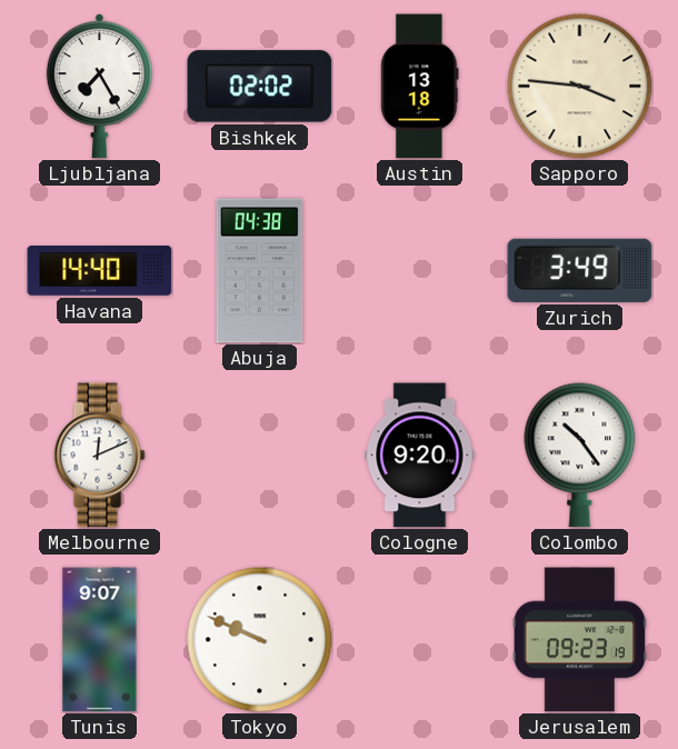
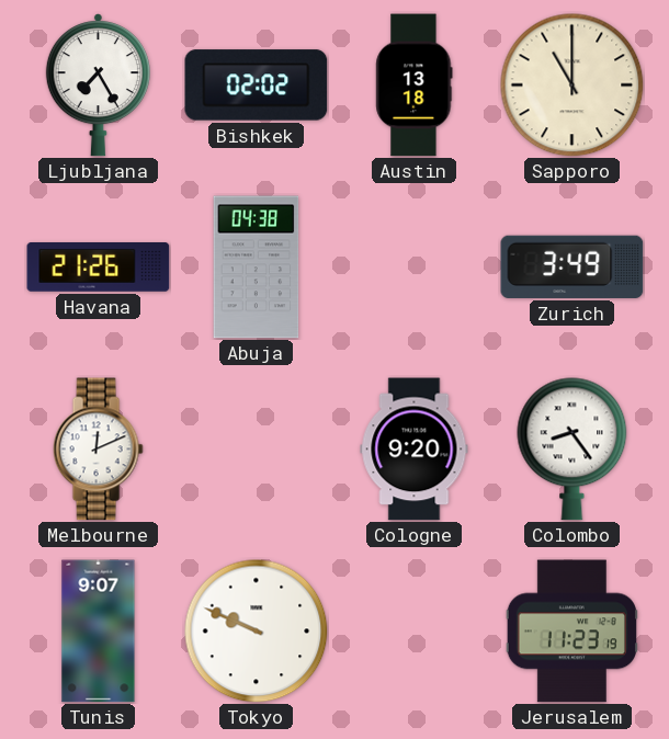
Sapporo: 3:46 -> 11:00 (572, 86)
Havana: 14:40 -> 21:26 (99, 268)
Colombo: 10:24 -> 8:24 (572, 450)
Jerusalem: 09:23 -> 11:23 (571, 632)
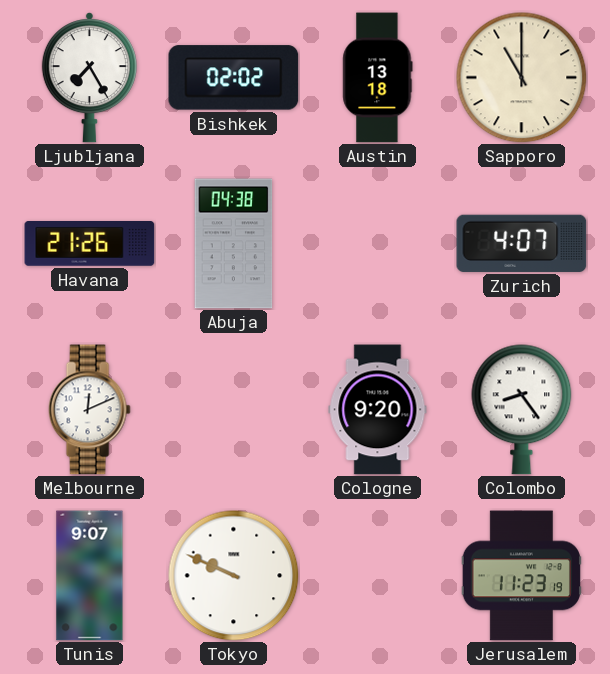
Zurich: 3:49 -> 4:07 (522, 243)
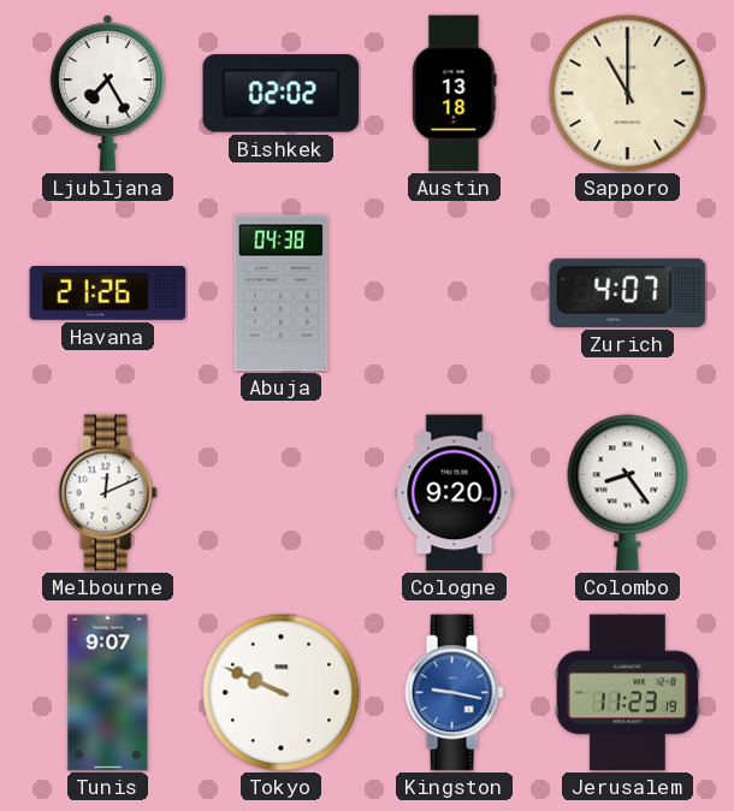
Kingston: none -> 9:17 (454, 693)
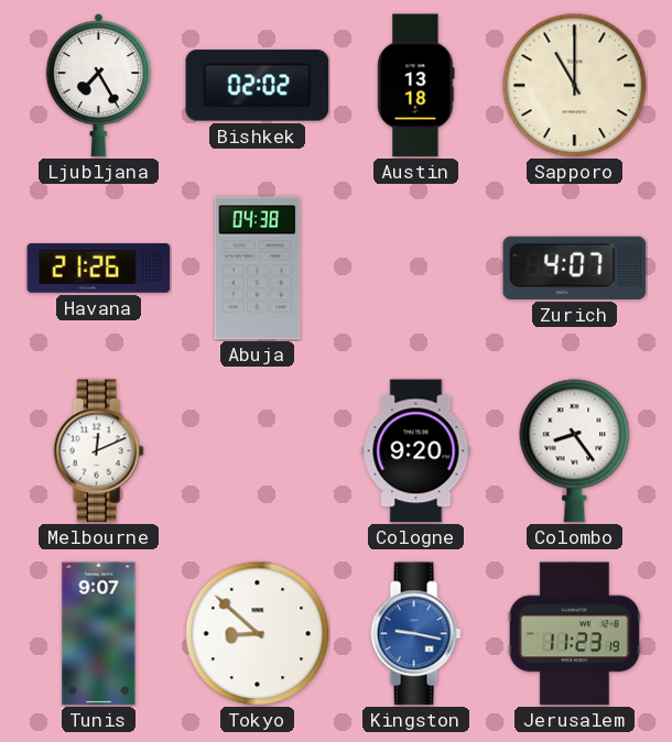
Tokyo: 9:49 -> 8:52 (258, 634)
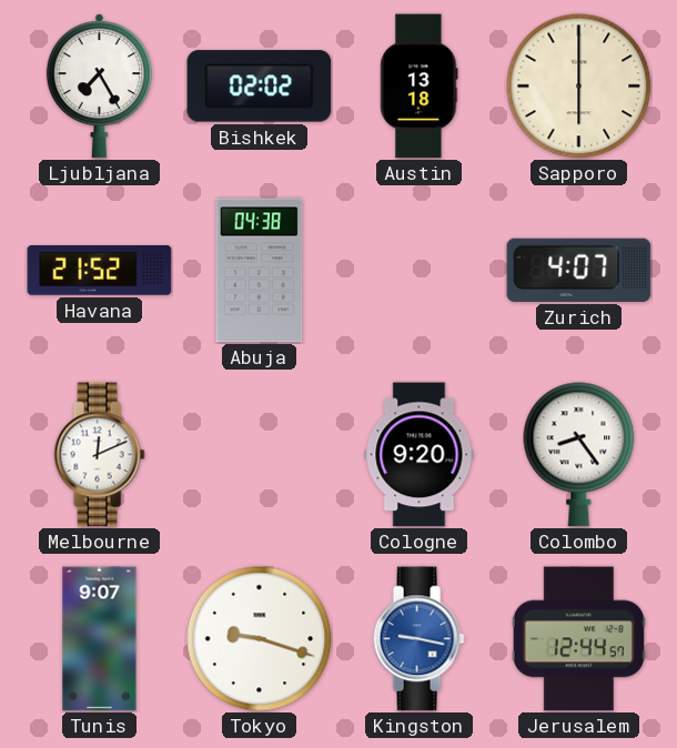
Sapporo: 11:00 -> 6:00 (579, 87)
Havana: 21:26 -> 21:52 (100, 271)
Tokyo: 8:52 -> 9:18 (260, 639)
Jerusalem: 11:23 -> 12:44 (578, 639)
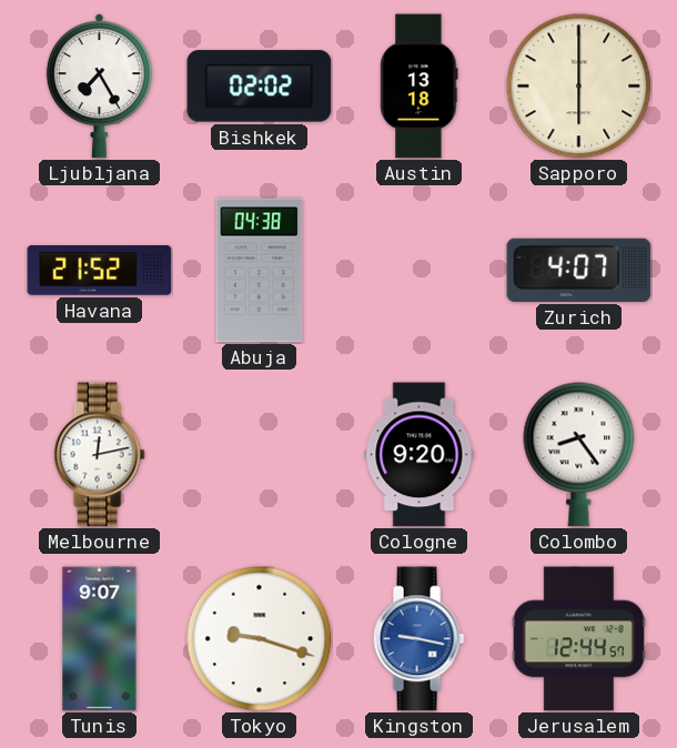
Melbourne: 12:11 -> 12:13 (99, 455)
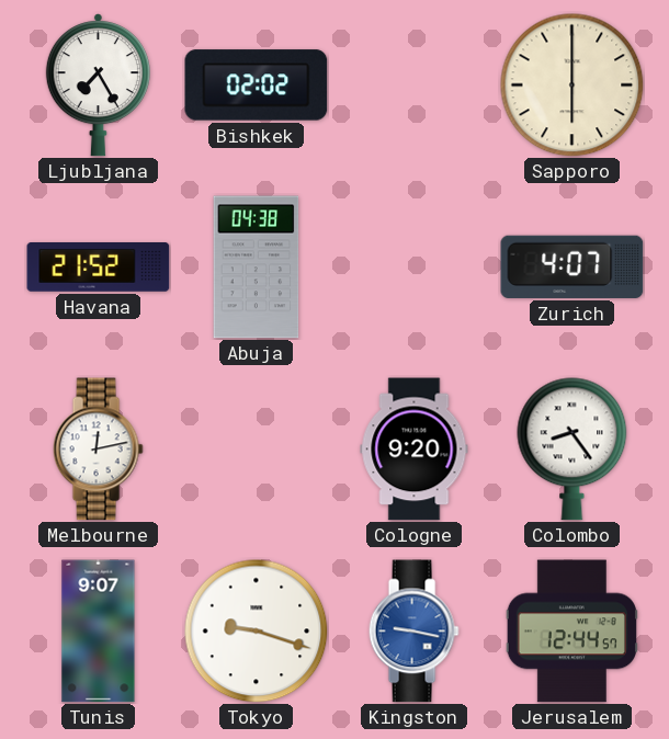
Austin: 13:18 -> none (420, 87)
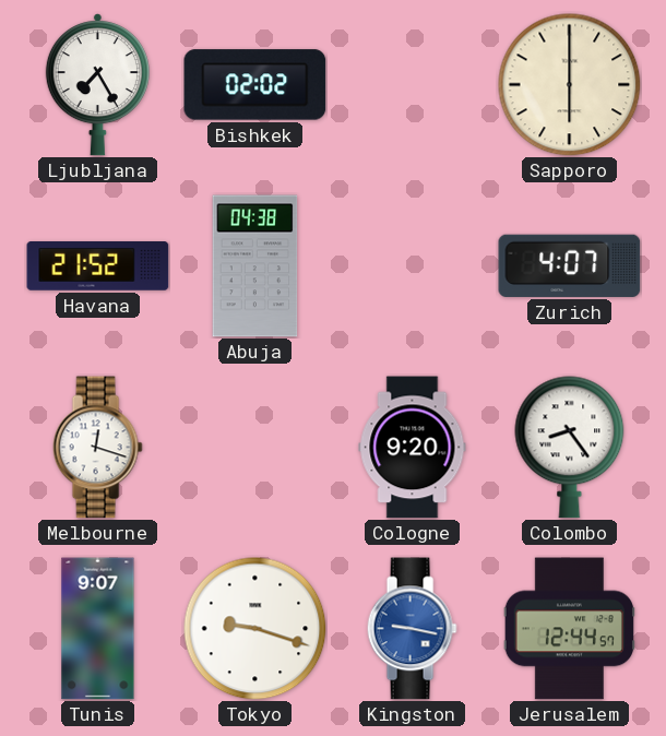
Melbourne: 12:13 -> 12:18 (97, 448)
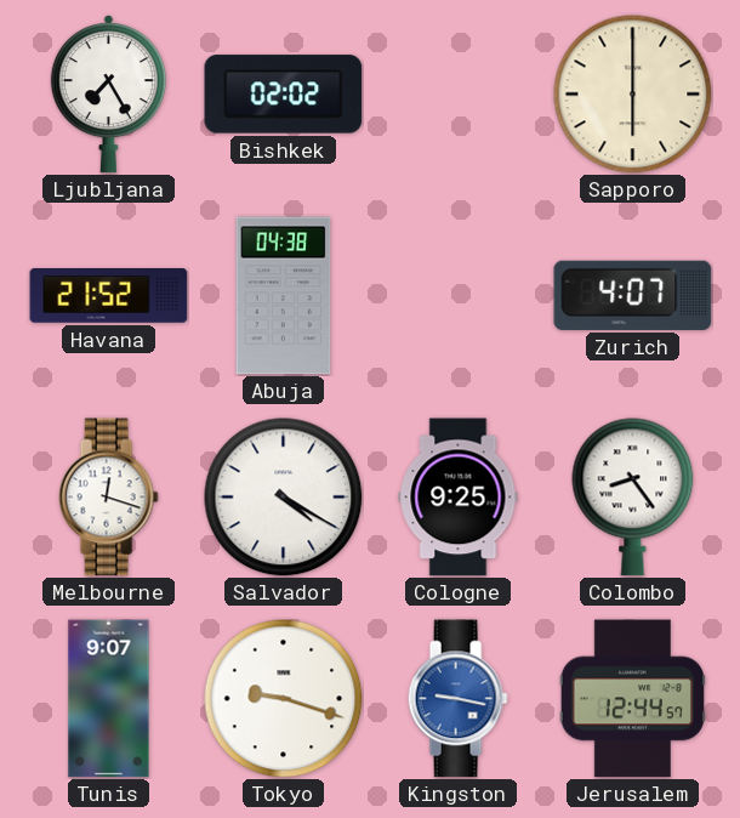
Salvador: none -> 4:20 (284, 498)
Cologne: 9:20 -> 9:25 (459, 498)
